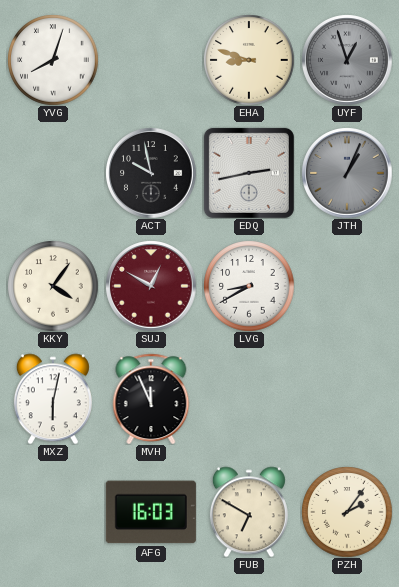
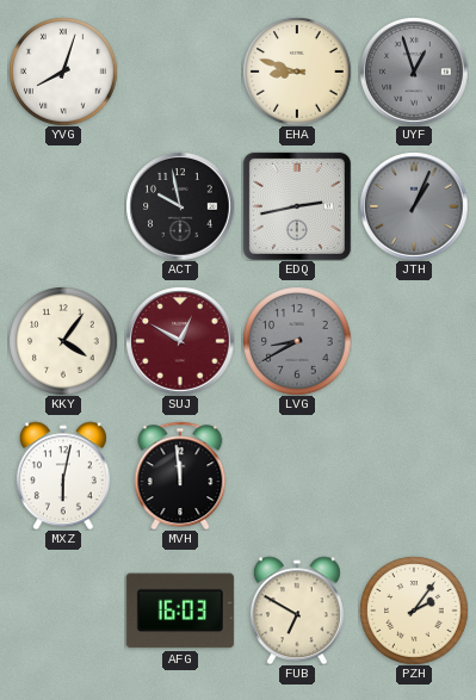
LVG dial: white -> grey (297, 341)
MVH: 11:56 -> 11:59 (180, 476)
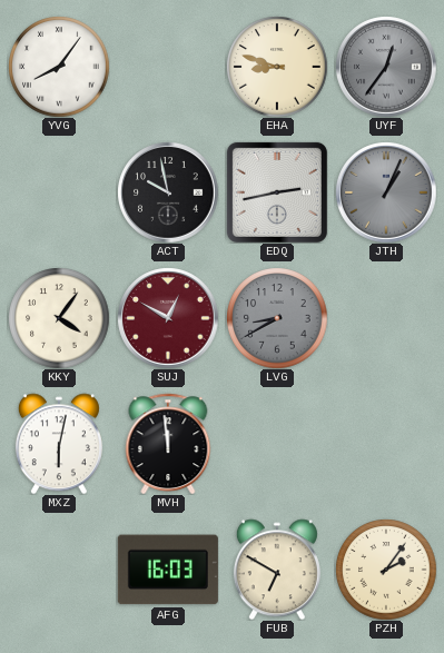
YVG: 8:03 -> 8:06 (59, 67)
UYF: 12:57 -> 12:36 (386, 67)
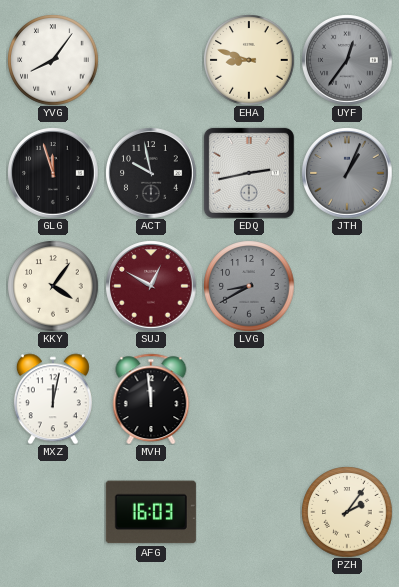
GLG: none -> 11:57 (53, 173)
MXZ: 6:02 -> 12:02 (53, 399)
FUB: 6:50 -> none (277, 570)
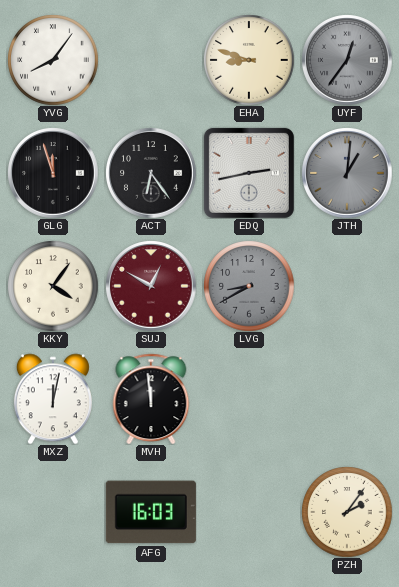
ACT: 9:58 -> 6:24 (151, 173)
JTH: 1:04 -> 1:01 (347, 173)
